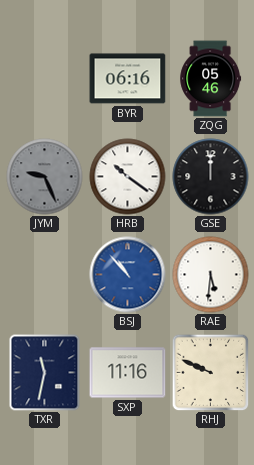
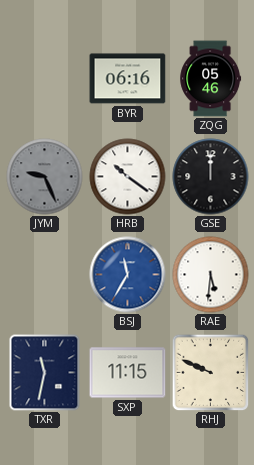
BSJ: 10:53 -> 11:35 (128, 275)
SXP: 11:16 -> 11:15 (128, 373)
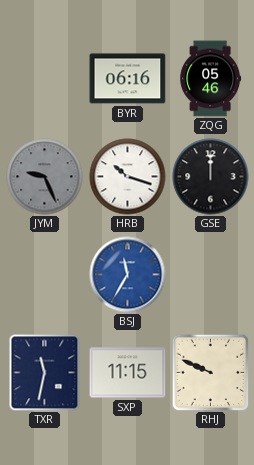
HRB: 10:21 -> 10:18 (128, 177)
RAE: 5:31 -> none (211, 275)
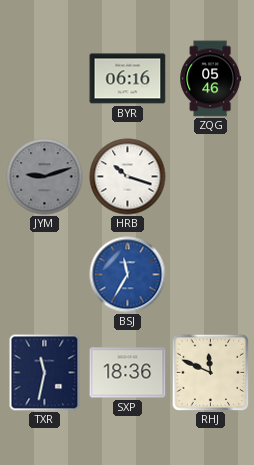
JYM: 9:26 -> 9:12 (45, 177)
GSE: 12:00 -> none (211, 177)
SXP: 11:15 -> 18:36 (128, 373)
RHJ: 9:49 -> 11:49 (210, 372)
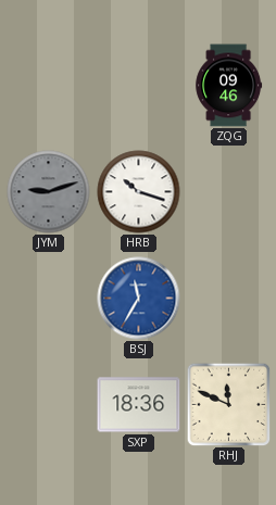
BYR: 06:16 -> none (128, 79)
ZQG: 05:46 -> 09:46 (229, 86)
TXR: 11:32 -> none (45, 373)
